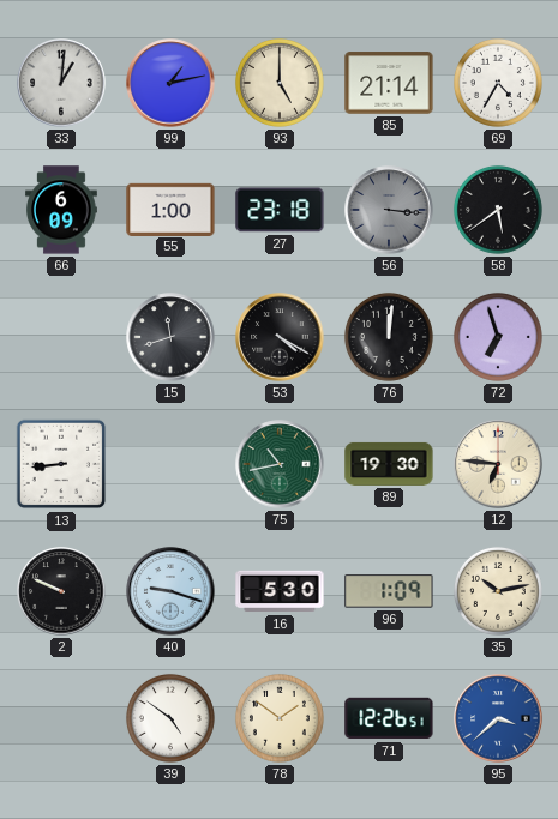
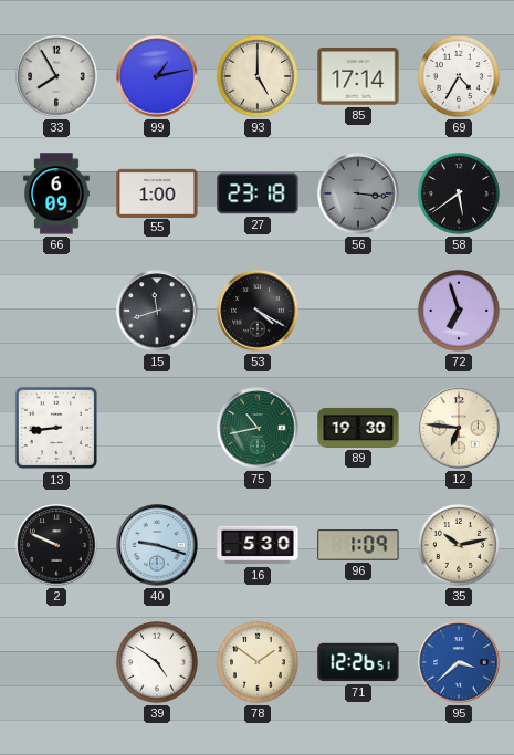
33: 1:01 -> 7:55 (56, 76)
85: 21:14 -> 17:14 (358, 76)
76: 12:01 -> none (389, 337)
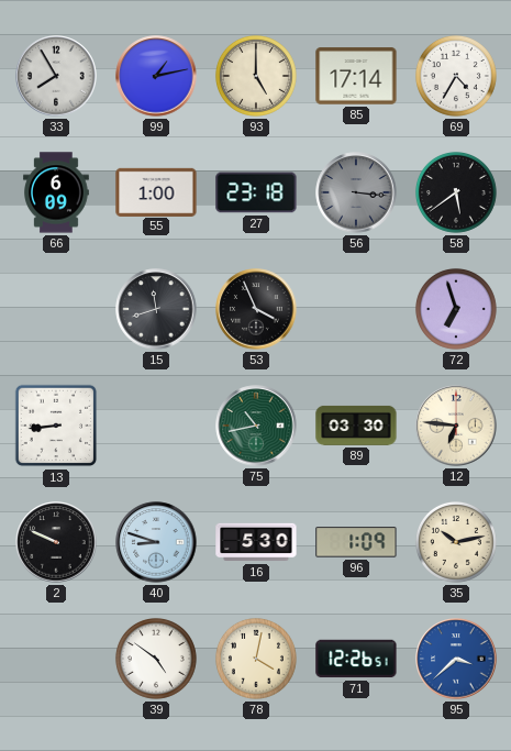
53: 4:20 -> 3:56 (256, 309)
89: 19:30 -> 03:30 (356, 426)
40: 9:18 -> 8:48 (156, 542)
78: 1:51 -> 4:02 (256, 659)
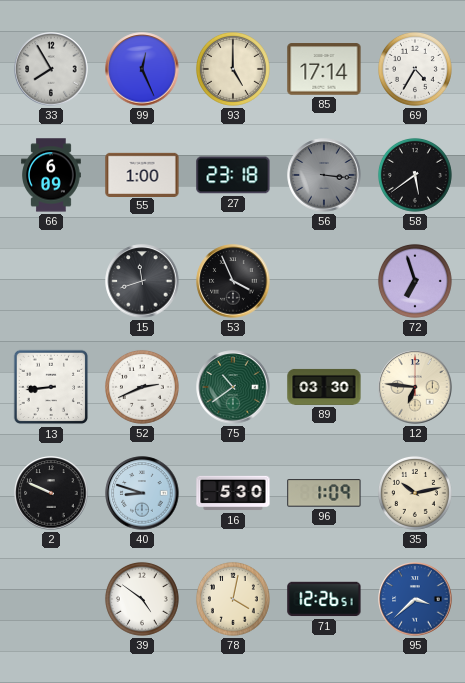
99: 1:13 -> 12:26 (142, 69)
52: none -> 2:41 (142, 387)
75: 10:43 -> 10:39 (233, 387)
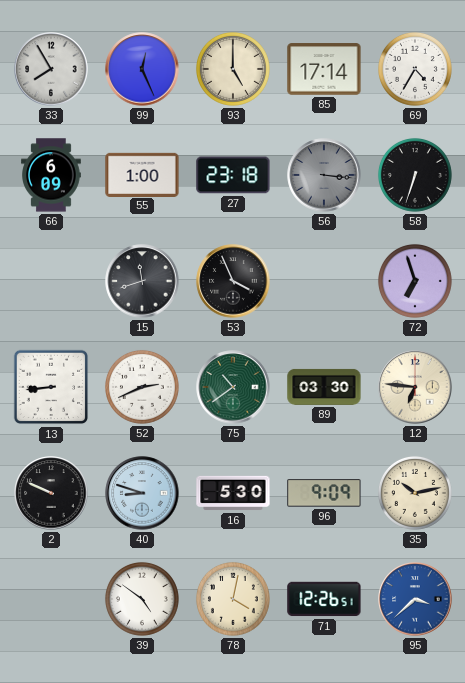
58: 5:39 -> 6:33 (415, 175)
96: 1:09 -> 9:09 (324, 493)
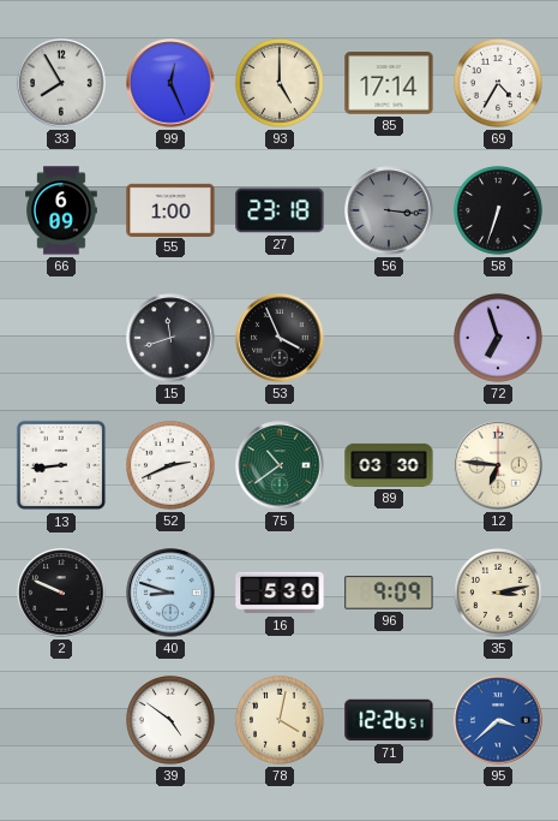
35: 10:13 -> 3:13 (498, 593)
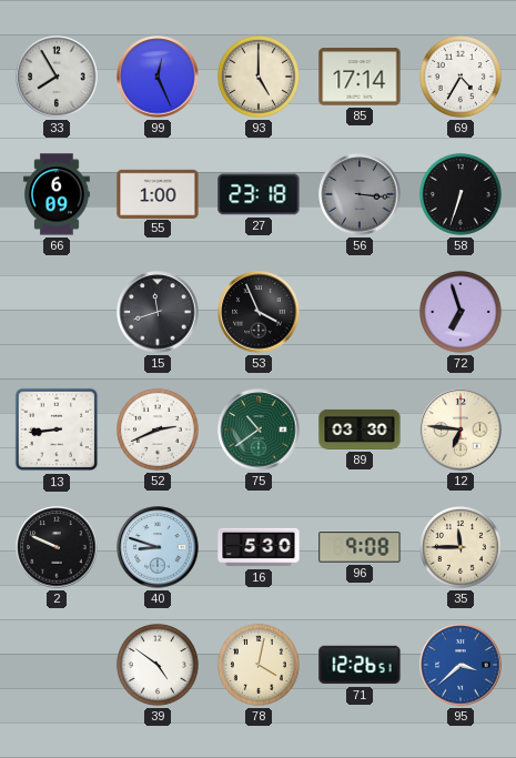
96: 9:09 -> 9:08 (360, 547)
35: 3:13 -> 11:45 (461, 547)
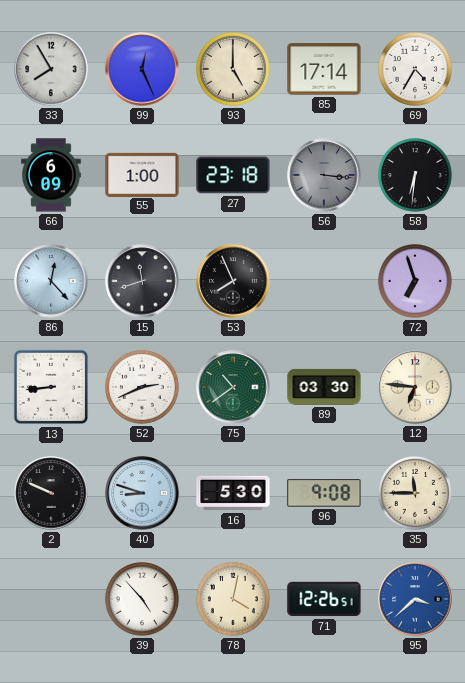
58: 6:33 -> 6:31 (415, 175)
86: none -> 12:23 (51, 281)
53: 3:56 -> 7:56 (233, 281)
39: 4:51 -> 4:53 (142, 599)
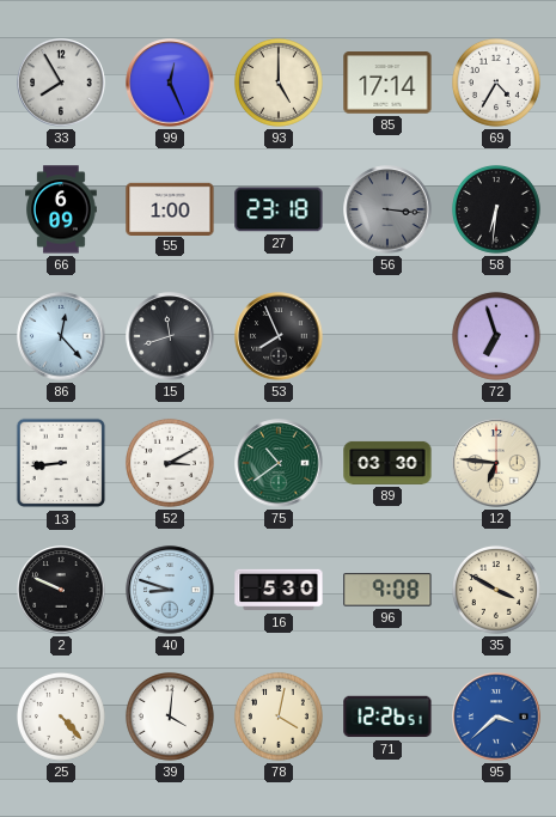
52: 2:41 -> 3:10 (170, 463)
35: 11:45 -> 3:50 (496, 590)
25: none -> 4:23 (61, 717)
39: 4:53 -> 4:01 (170, 717)
